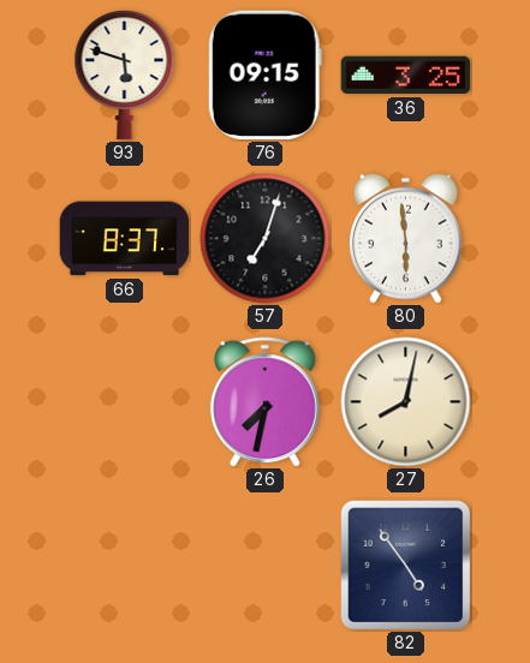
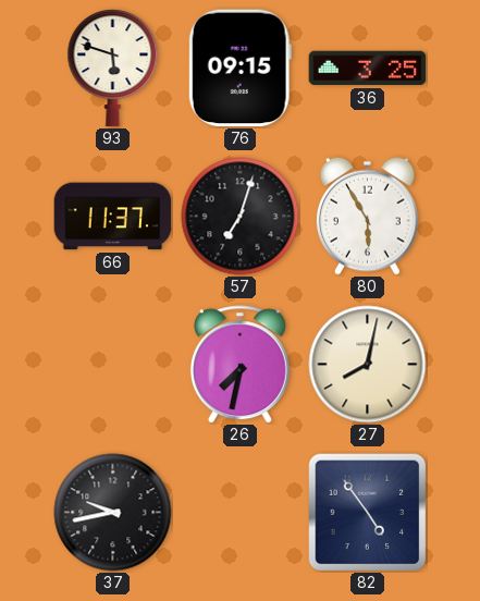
66: 8:37 -> 11:37 (113, 217)
80: 5:59 -> 5:55 (368, 216)
37: none -> 9:43 (113, 513)
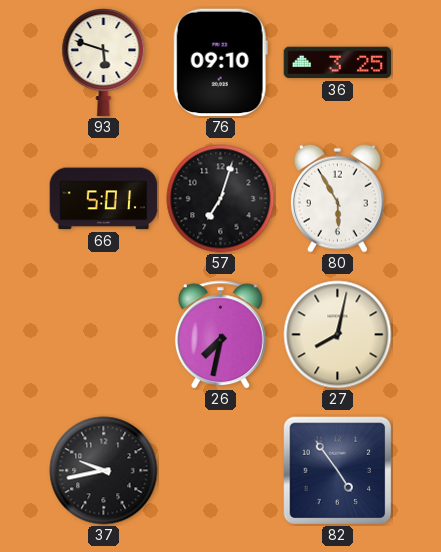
76: 09:15 -> 09:10 (220, 63)
66: 11:37 -> 5:01 (104, 199)
